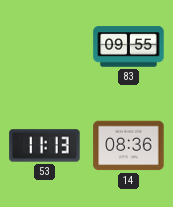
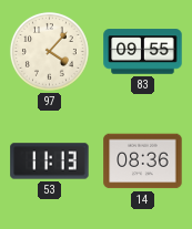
97: none -> 4:07 (49, 51)
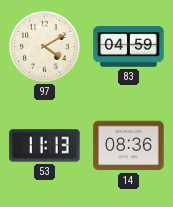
97: 4:07 -> 4:10 (44, 46)
83: 09:55 -> 04:59 (129, 47)
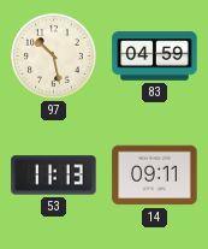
97: 4:10 -> 10:28 (53, 55)
14: 08:36 -> 09:11 (155, 176)
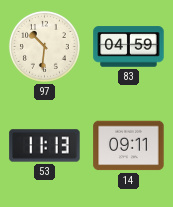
97: 10:28 -> 10:31 (44, 46)
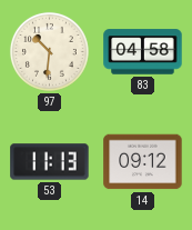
83: 04:59 -> 04:58 (143, 52)
14: 09:11 -> 09:12 (143, 162)
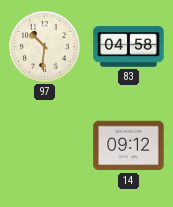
53: 11:13 -> none (50, 162)
